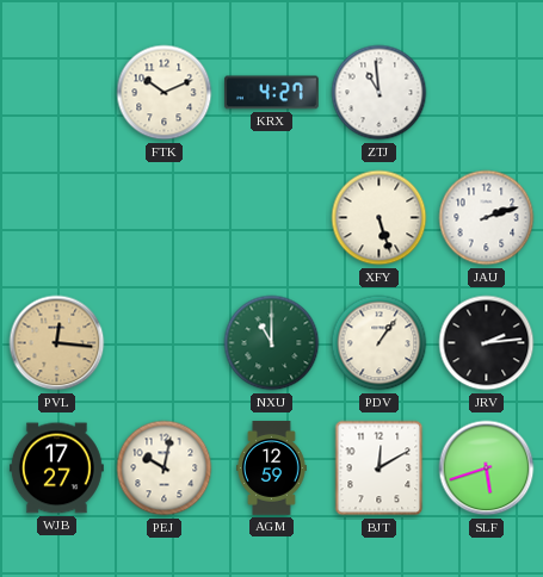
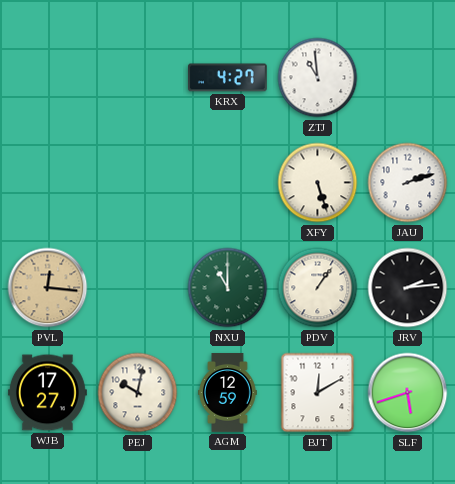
FTK: 10:11 -> none (165, 93)
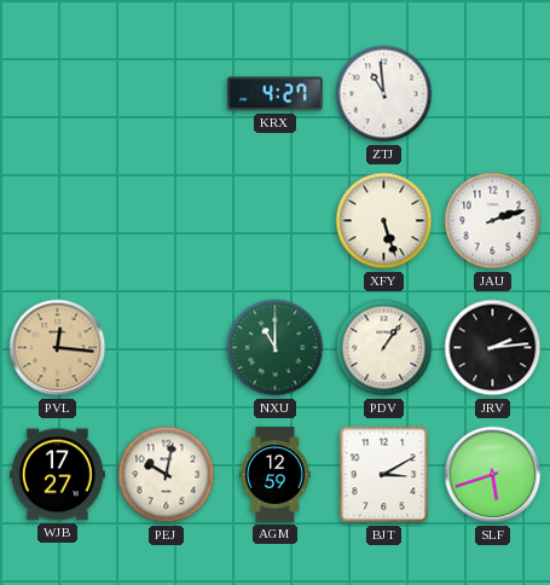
BJT: 12:10 -> 3:10 (384, 475)
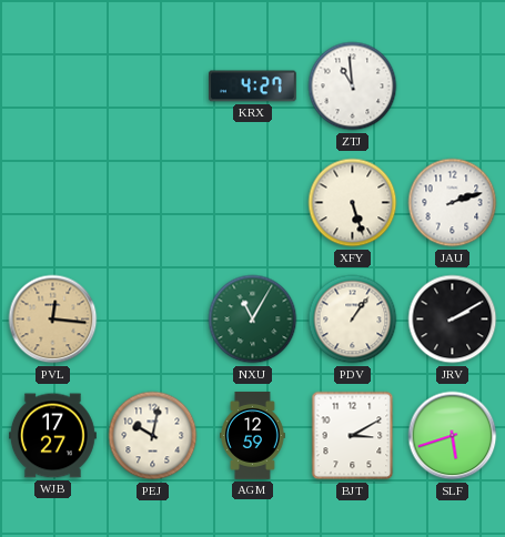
NXU: 11:00 -> 11:05 (253, 320)
JRV: 2:14 -> 2:10 (453, 320)
